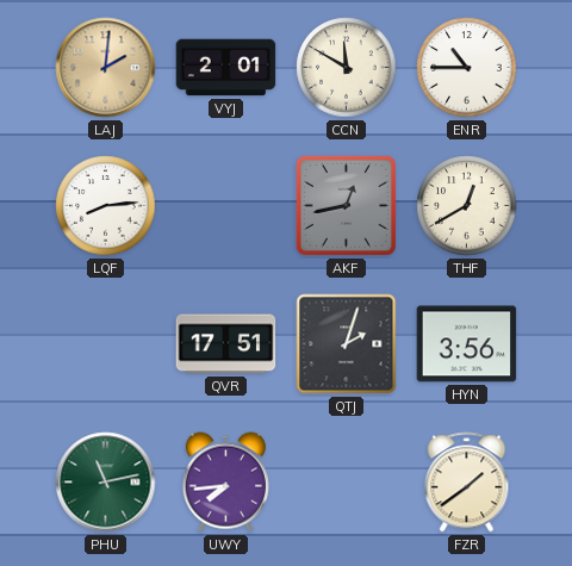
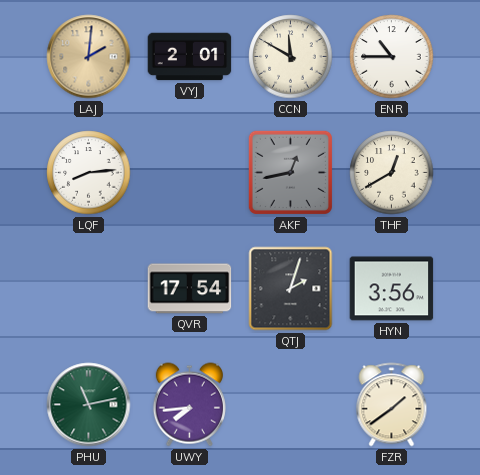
QVR: 17:51 -> 17:54 (190, 289)
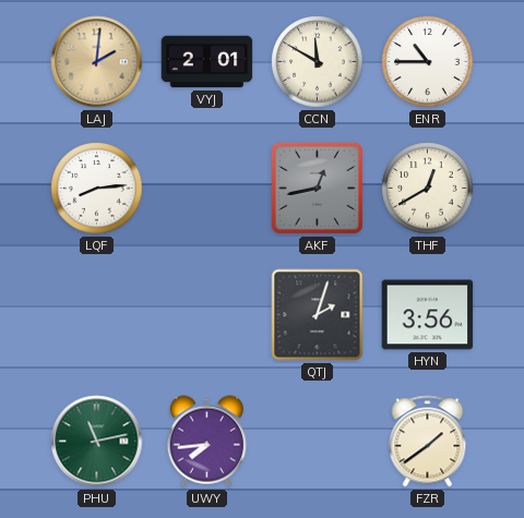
QVR: 17:54 -> none (190, 289)
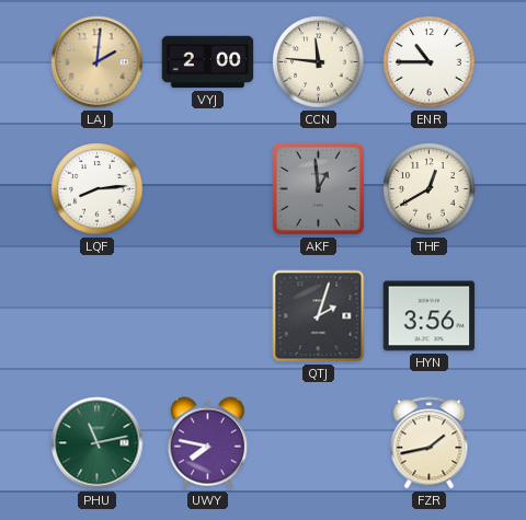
VYJ: 2:01 -> 2:00 (208, 62)
CCN: 11:50 -> 11:46 (319, 62)
AKF: 12:43 -> 12:59 (318, 188)
UWY: 7:44 -> 7:47 (207, 443)
FZR: 1:39 -> 1:43 (430, 443)
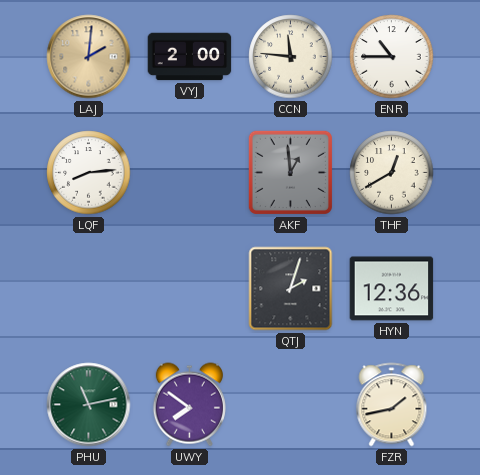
HYN: 3:56 -> 12:36 (392, 289)
UWY: 7:47 -> 7:51 (189, 405)
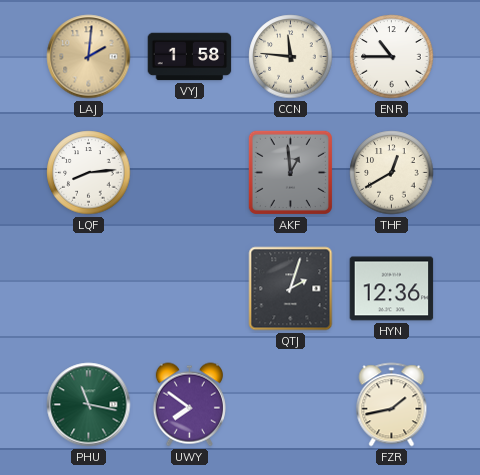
VYJ: 2:00 -> 1:58 (190, 57)
PHU: 11:13 -> 11:17 (89, 405)
